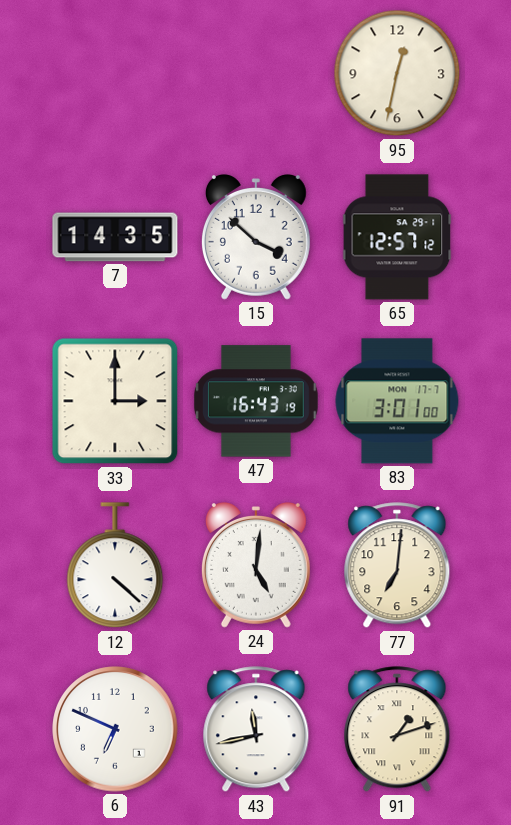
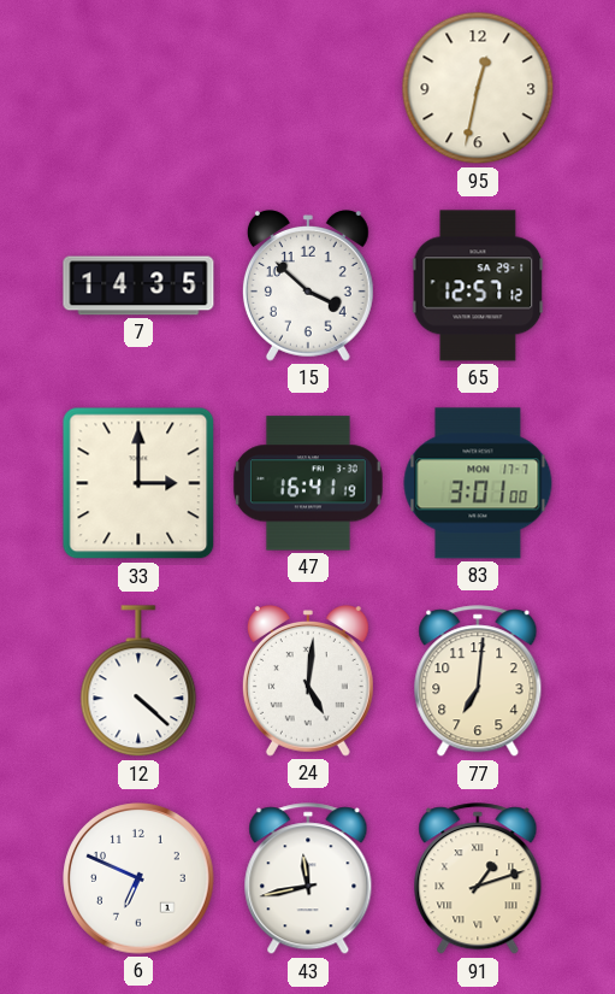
47: 16:43 -> 16:41 (308, 483)
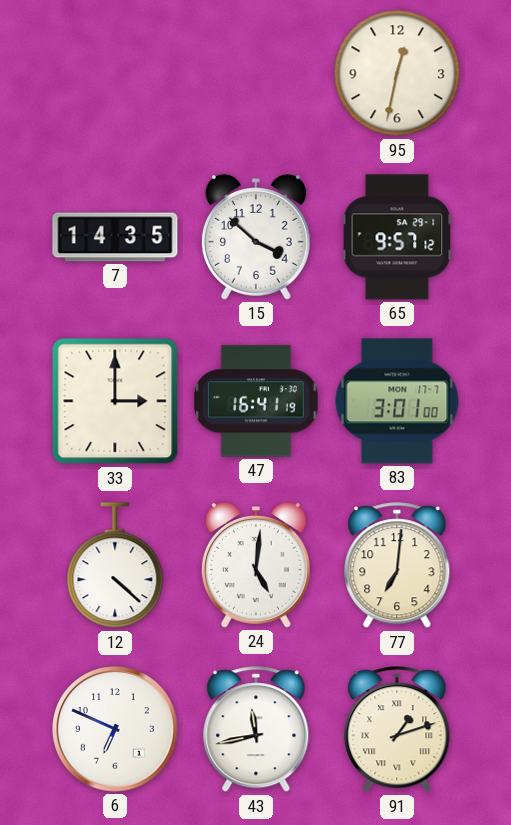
65: 12:57 -> 9:57 (397, 237)
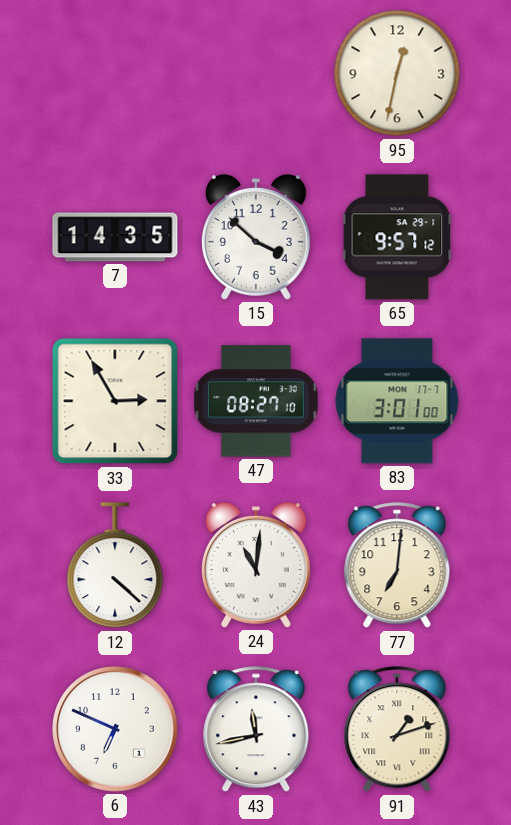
33: 3:00 -> 2:55 (115, 401)
47: 16:41 -> 08:27 (256, 401)
24: 5:01 -> 11:01 (256, 566)
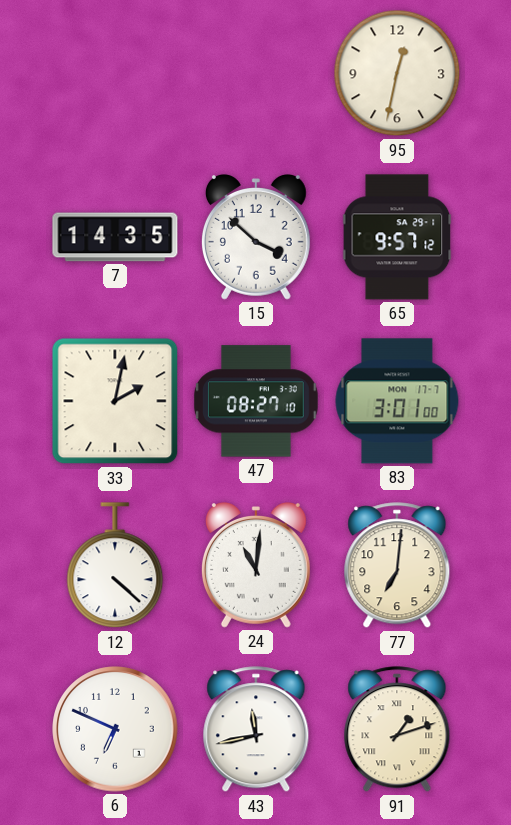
33: 2:55 -> 2:02 (115, 401)
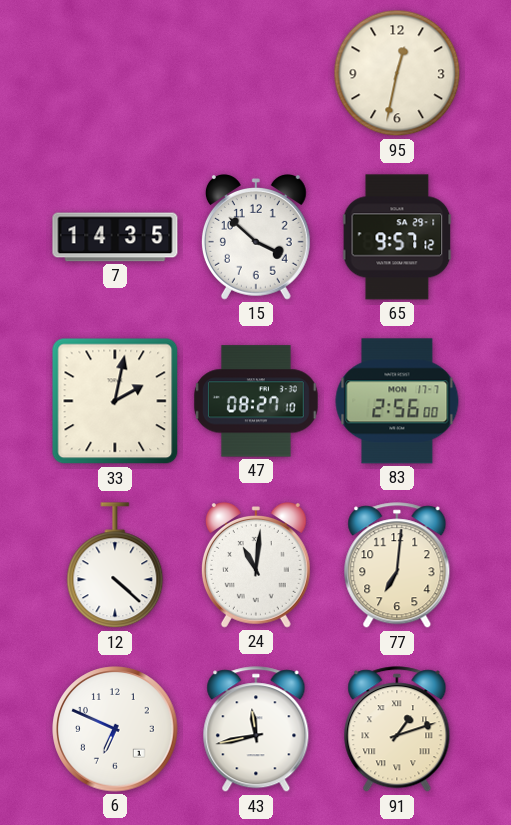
83: 3:01 -> 2:56 (397, 401)
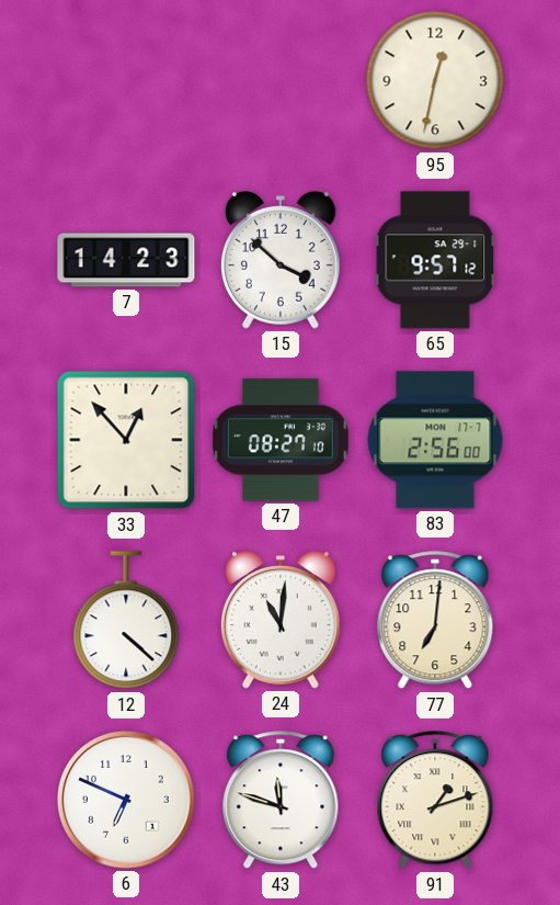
7: 14:35 -> 14:23 (126, 260)
33: 2:02 -> 12:53 (126, 440)
43: 11:43 -> 11:48 (281, 801)
